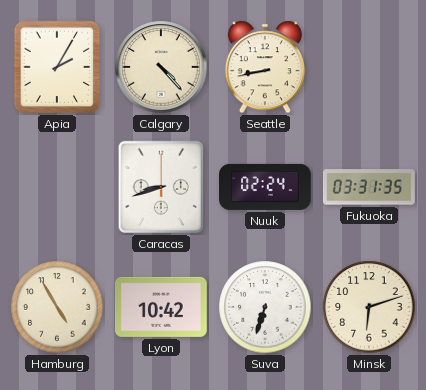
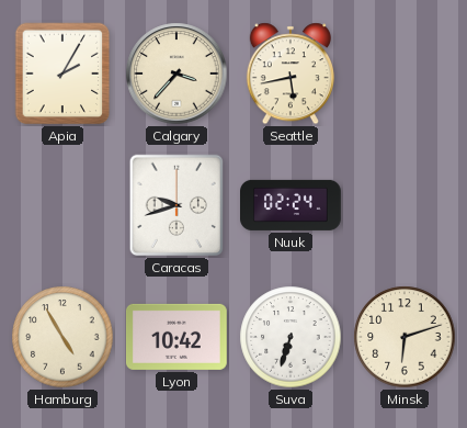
Calgary: 4:23 -> 3:37 (176, 74)
Seattle: 8:43 -> 5:43 (291, 74)
Caracas: 8:42 -> 9:42 (176, 205)
Fukuoka: 03:31 -> none (369, 187)
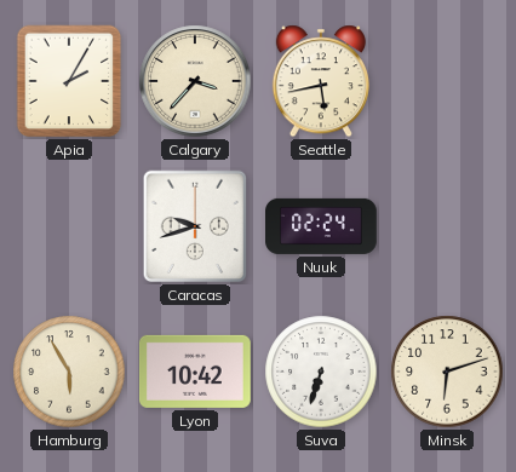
Hamburg: 4:55 -> 5:55 (69, 372)
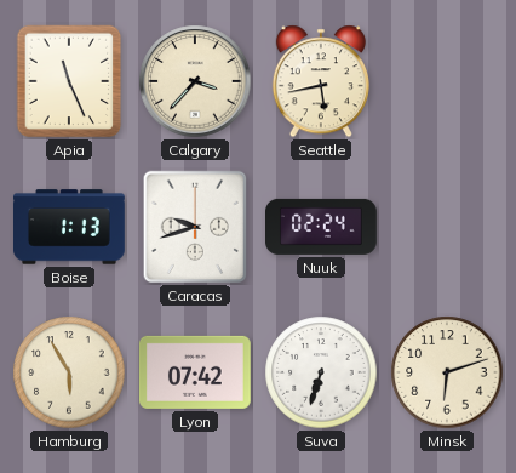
Apia: 2:05 -> 11:26 (69, 81)
Boise: none -> 1:13 (70, 227)
Lyon: 10:42 -> 07:42 (195, 372)
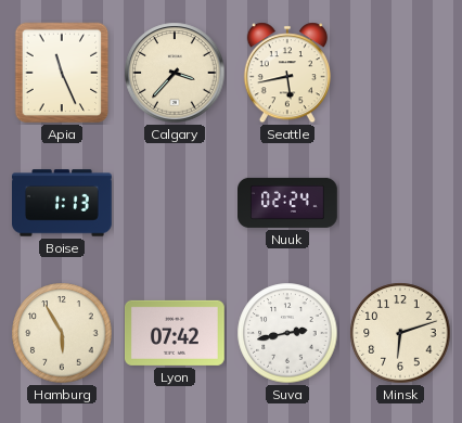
Caracas: 9:42 -> none (195, 227)
Suva: 6:33 -> 2:43 (287, 333)
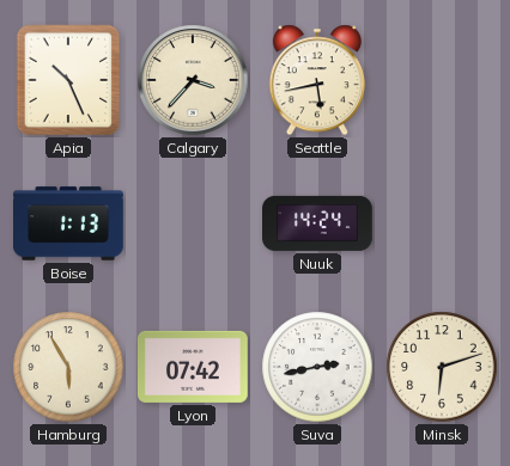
Apia: 11:26 -> 10:26 (68, 80)
Nuuk: 02:24 -> 14:24 (318, 223)
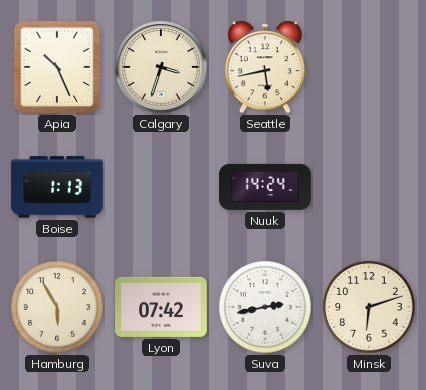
Calgary: 3:37 -> 3:33 (161, 67)
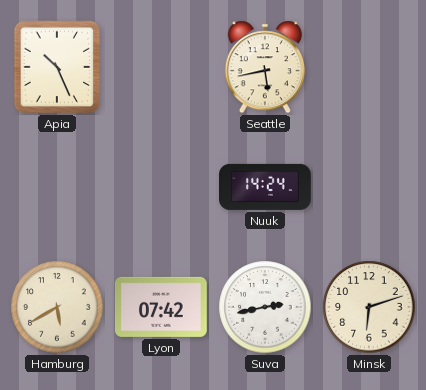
Calgary: 3:33 -> none (161, 67)
Boise: 1:13 -> none (58, 187)
Hamburg: 5:55 -> 5:40 (57, 307)
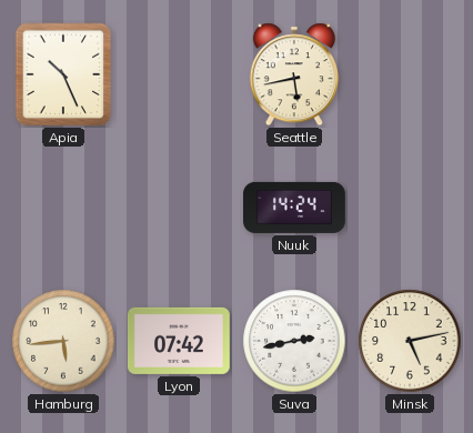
Hamburg: 5:40 -> 5:44 (63, 341)
Minsk: 6:12 -> 5:13 (410, 341)
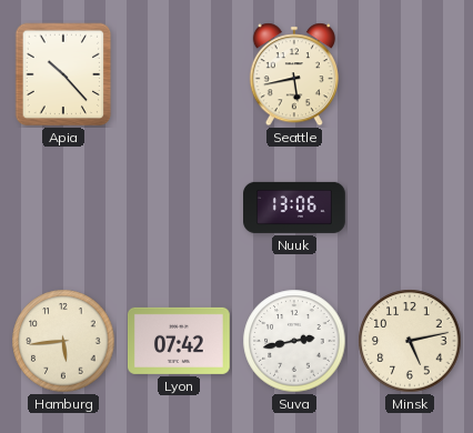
Apia: 10:26 -> 10:23 (63, 74)
Nuuk: 14:24 -> 13:06 (295, 208)
